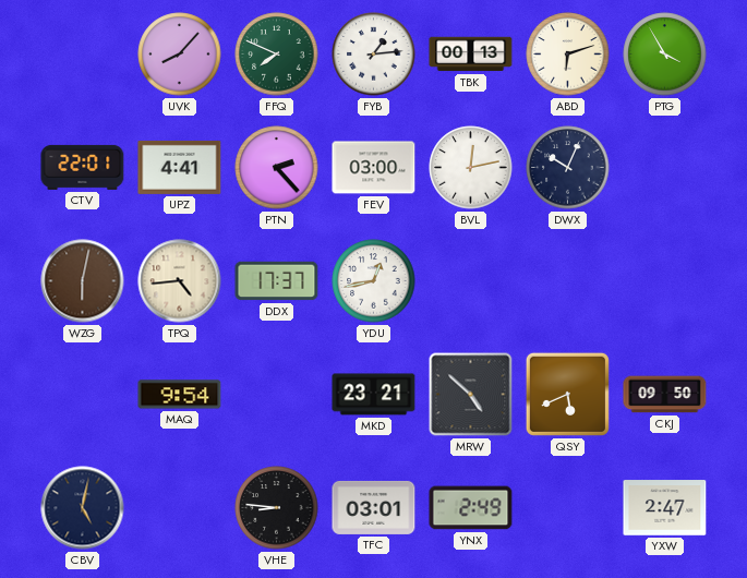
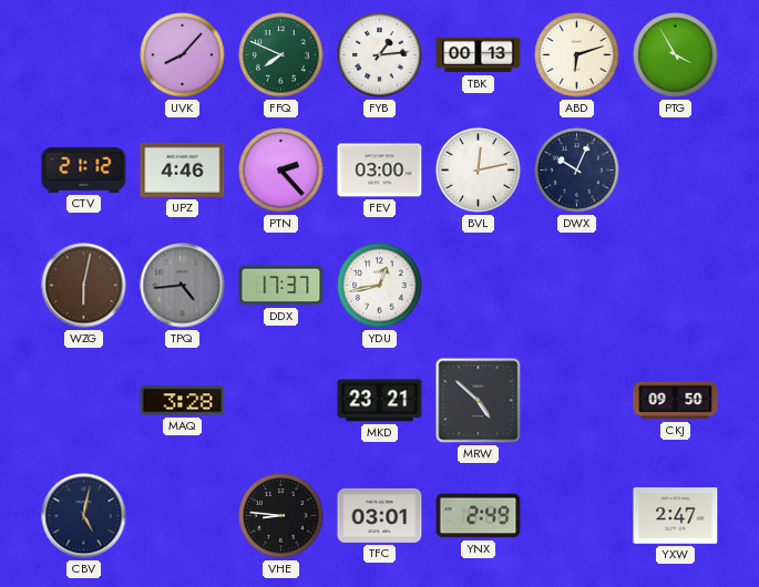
CTV: 22:01 -> 21:12 (84, 169)
UPZ: 4:41 -> 4:46 (183, 169)
TPQ dial: cream -> grey (183, 286)
MAQ: 9:54 -> 3:28 (183, 401)
QSY: 5:41 -> none (567, 394)
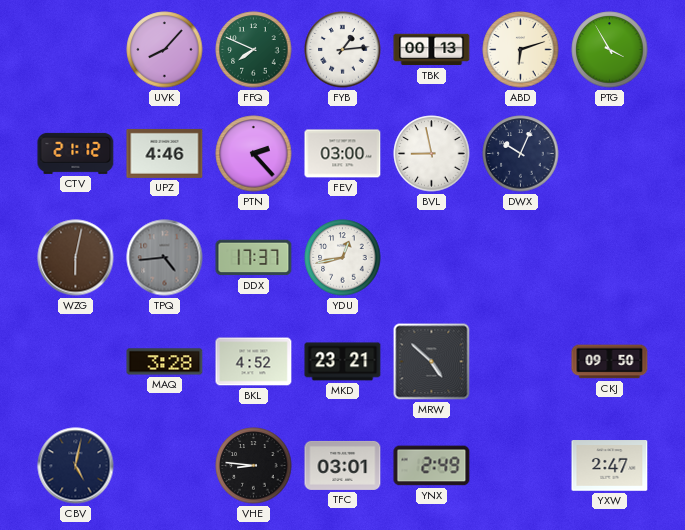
BVL: 12:13 -> 8:58 (432, 154)
BKL: none -> 4:52 (254, 362)
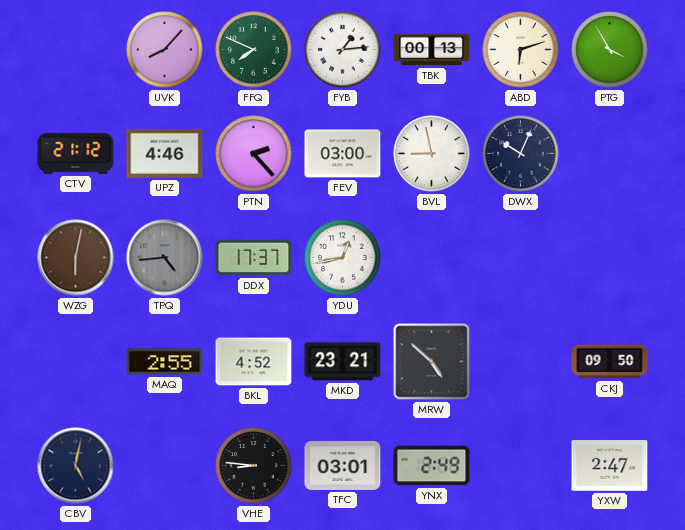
MAQ: 3:28 -> 2:55 (165, 362)
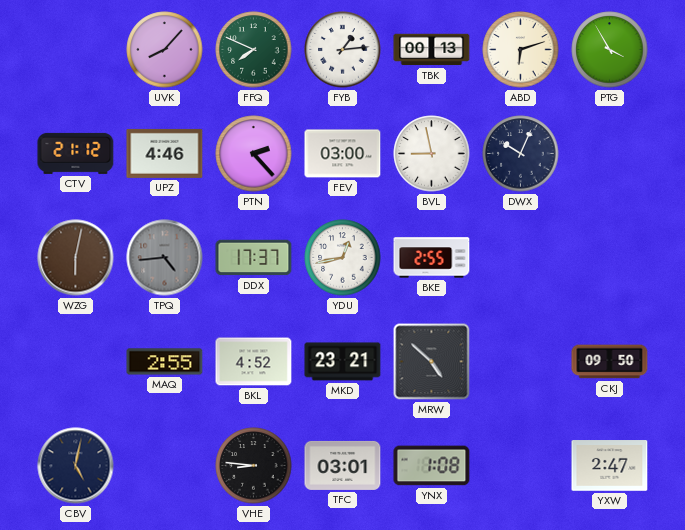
BKE: none -> 2:55 (432, 258)
YNX: 2:49 -> 1:08 (432, 466)
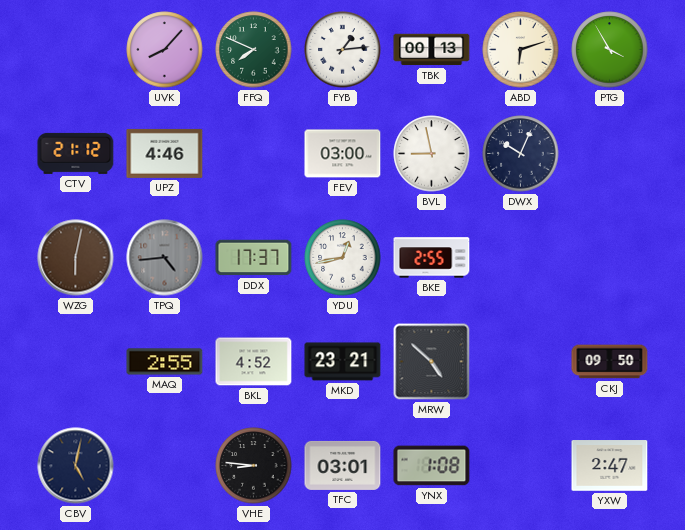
PTN: 2:23 -> none (254, 154)
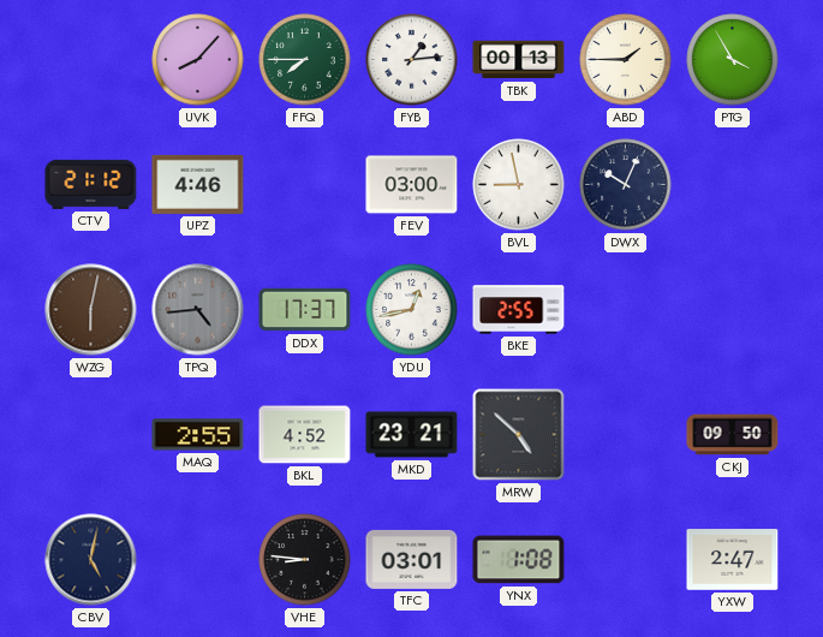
FFQ: 7:49 -> 7:45 (305, 60)
ABD: 6:12 -> 1:45 (626, 60)
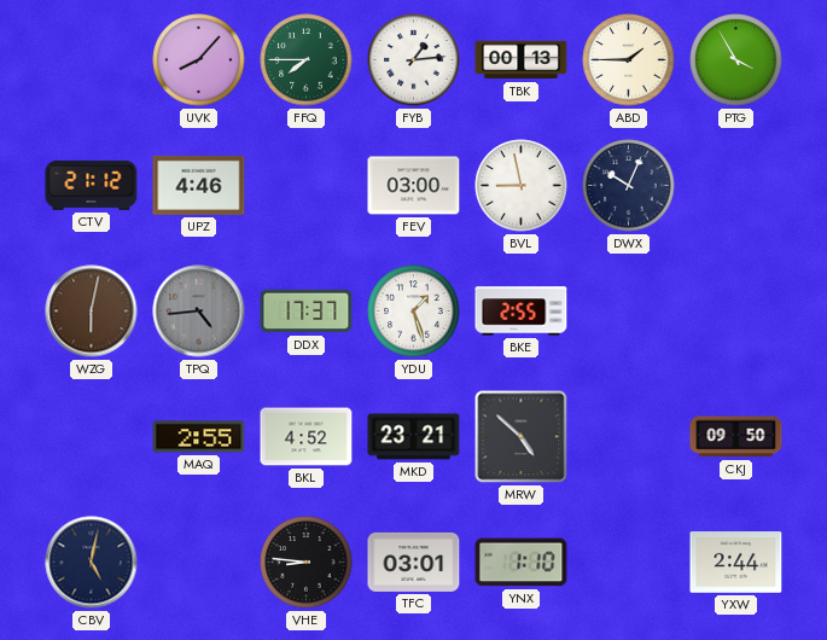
YDU: 12:43 -> 1:27 (414, 312)
YNX: 1:08 -> 1:10 (522, 563)
YXW: 2:47 -> 2:44 (736, 563)
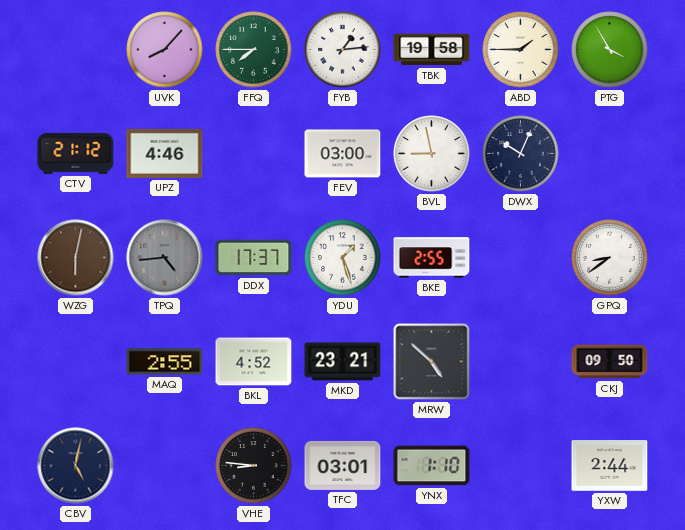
TBK: 00:13 -> 19:58 (432, 50)
GPQ: none -> 8:39 (610, 258)
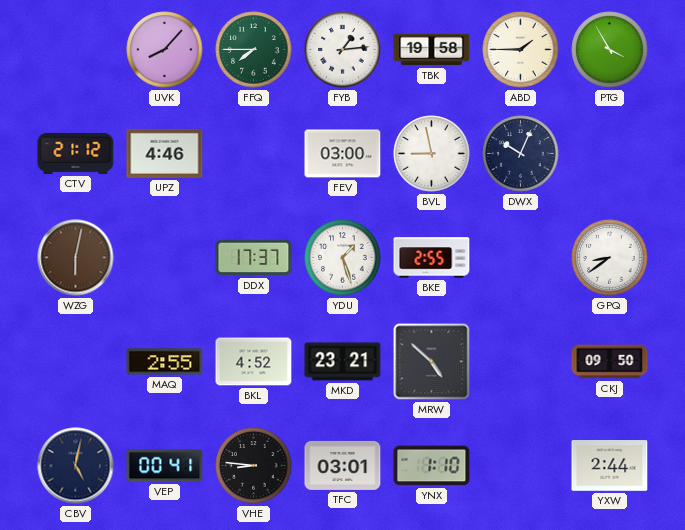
TPQ: 4:44 -> none (165, 258)
VEP: none -> 00:41 (165, 466)
